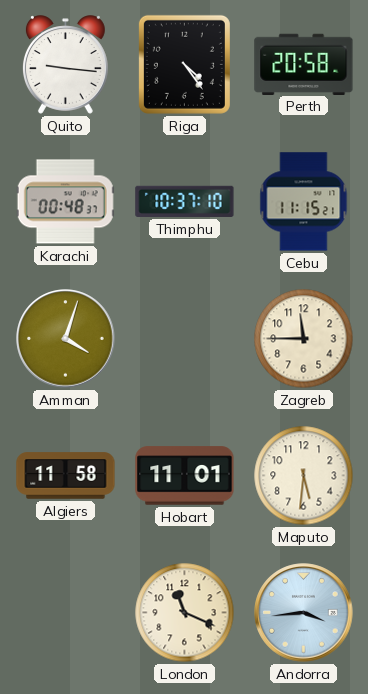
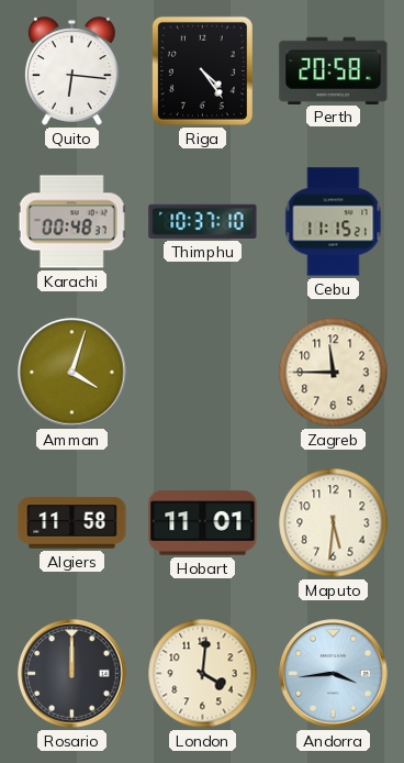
Quito: 9:16 -> 6:16 (71, 71)
Rosario: none -> 12:00 (72, 674)
London: 11:19 -> 4:01 (203, 674)
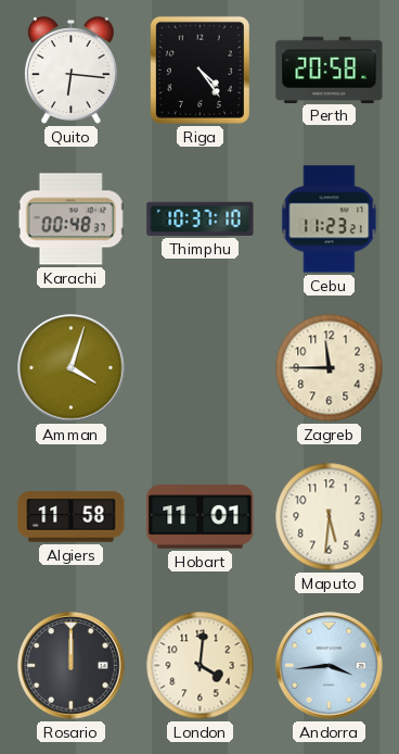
Cebu: 11:15 -> 11:23 (330, 219)
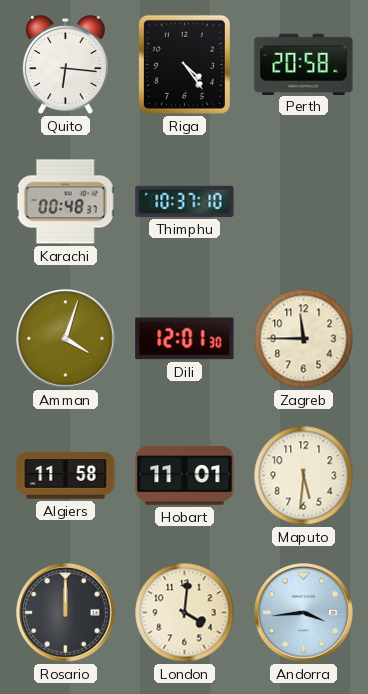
Cebu: 11:23 -> none (330, 219)
Dili: none -> 12:01 (185, 339)
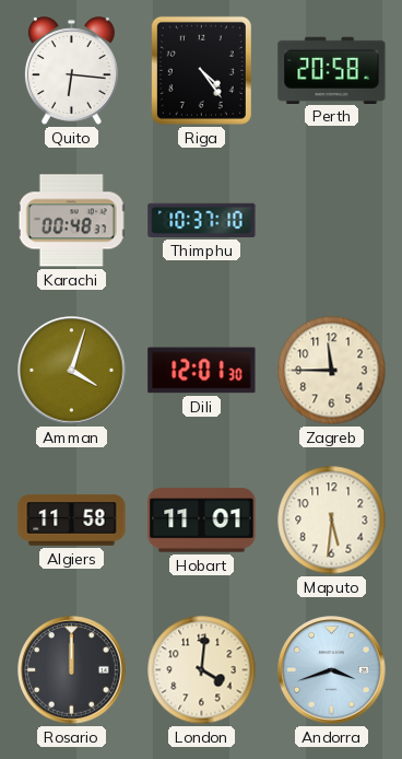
Andorra: 3:44 -> 3:42 (332, 670)
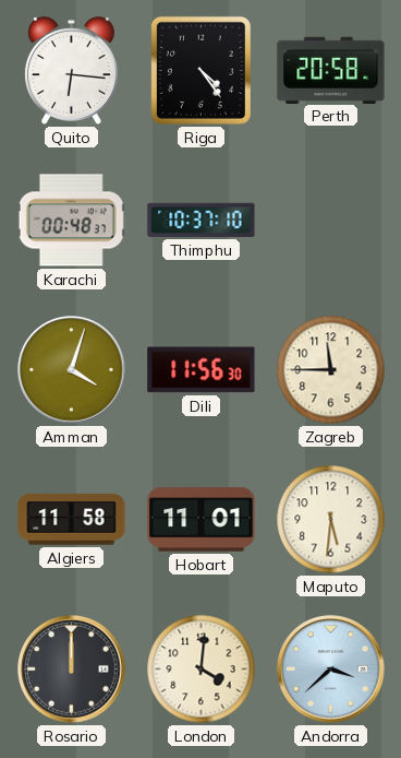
Dili: 12:01 -> 11:56 (202, 370)
Andorra: 3:42 -> 3:38 (331, 670)
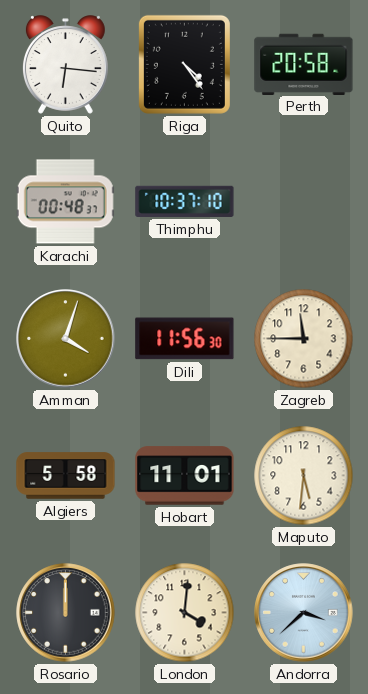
Algiers: 11:58 -> 5:58 (66, 476)
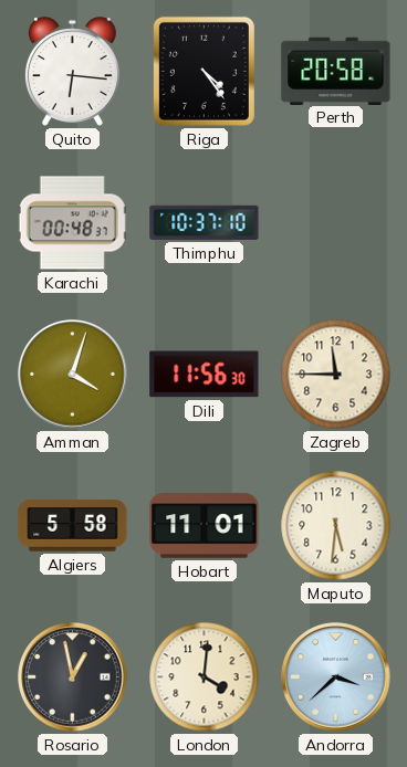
Rosario: 12:00 -> 12:58 (73, 677)
